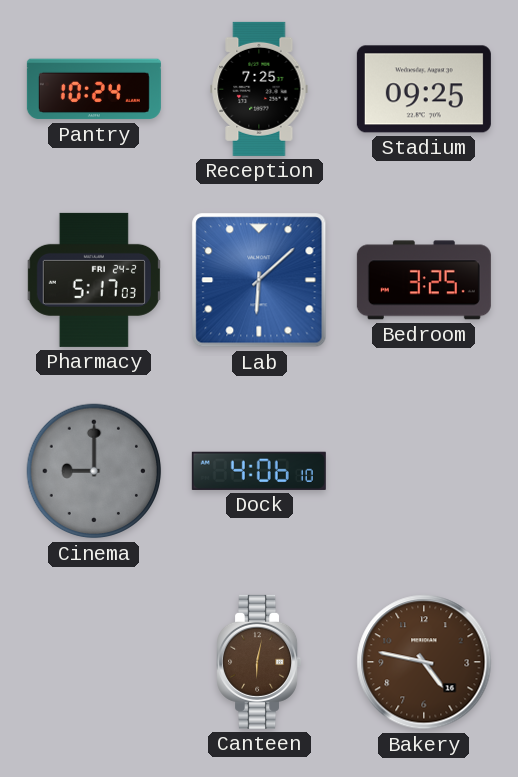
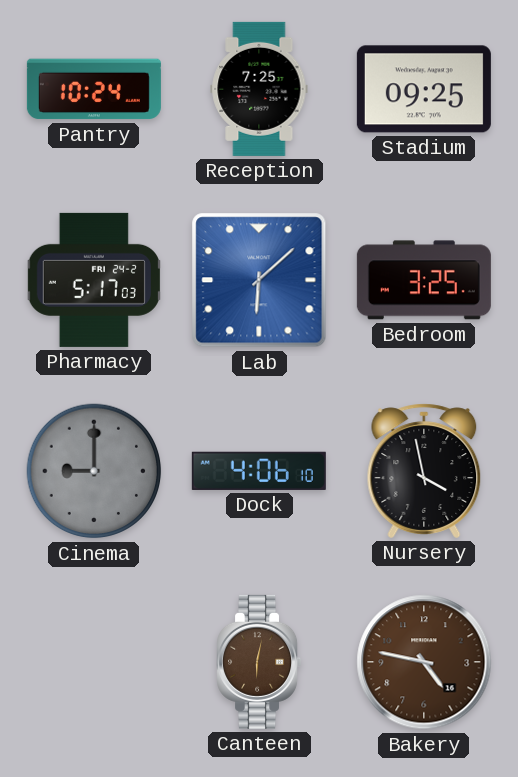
Nursery: none -> 3:58 (424, 471)
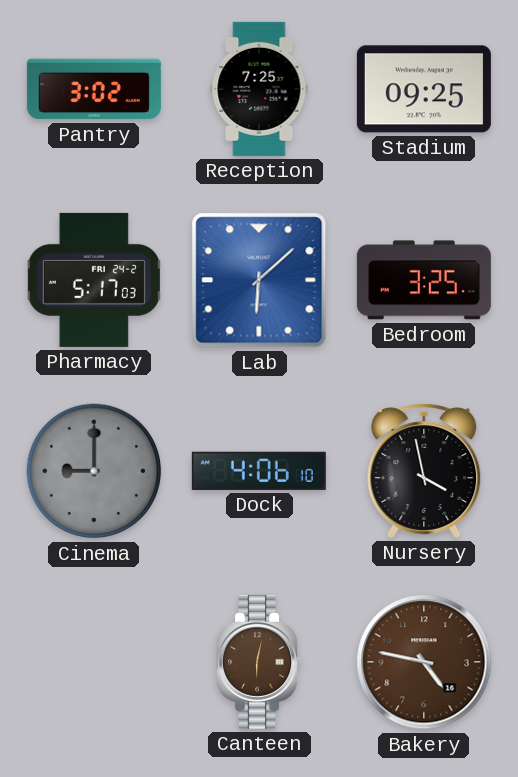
Pantry: 10:24 -> 3:02 (94, 89)
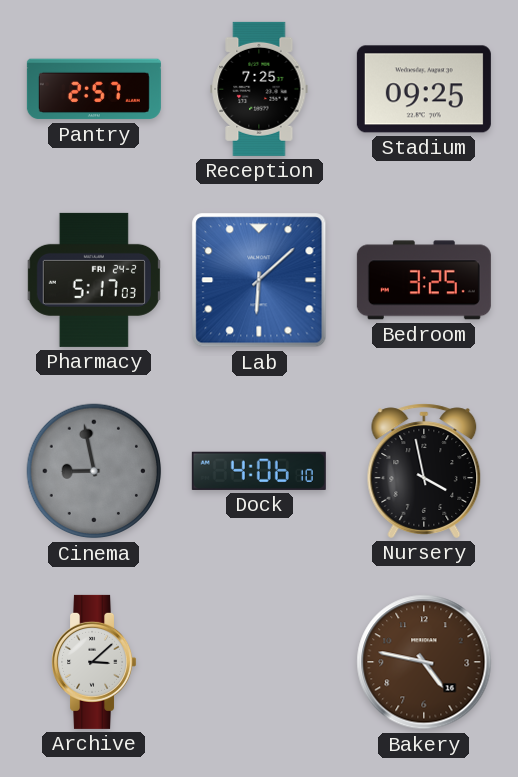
Pantry: 3:02 -> 2:57 (94, 89)
Cinema: 9:00 -> 8:58 (94, 471)
Archive: none -> 3:08 (94, 662)
Canteen: 6:02 -> none (259, 662)
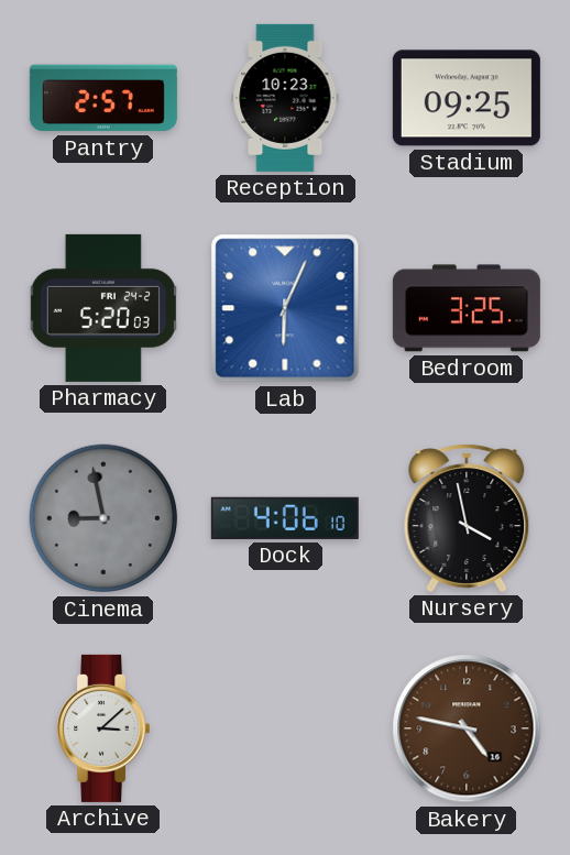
Reception: 7:25 -> 10:23 (285, 98)
Pharmacy: 5:17 -> 5:20 (103, 308)
Lab: 6:08 -> 6:04 (285, 308)
